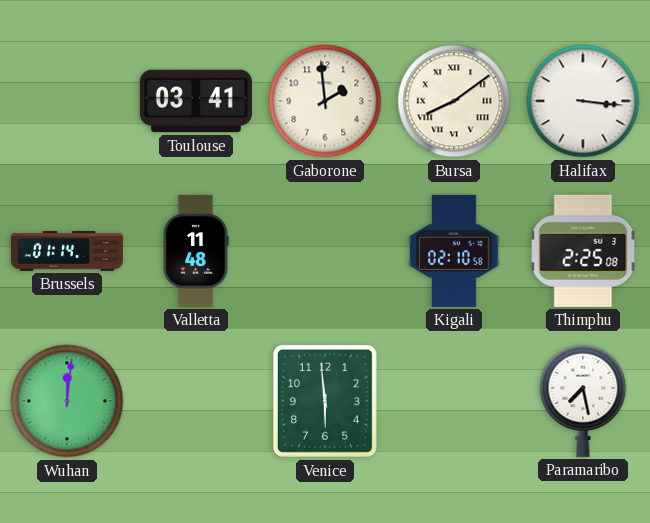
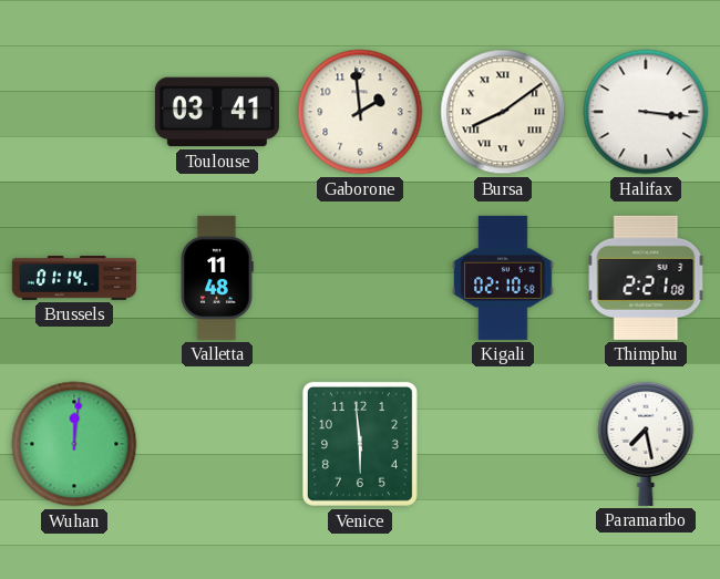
Thimphu: 2:25 -> 2:21 (646, 278)
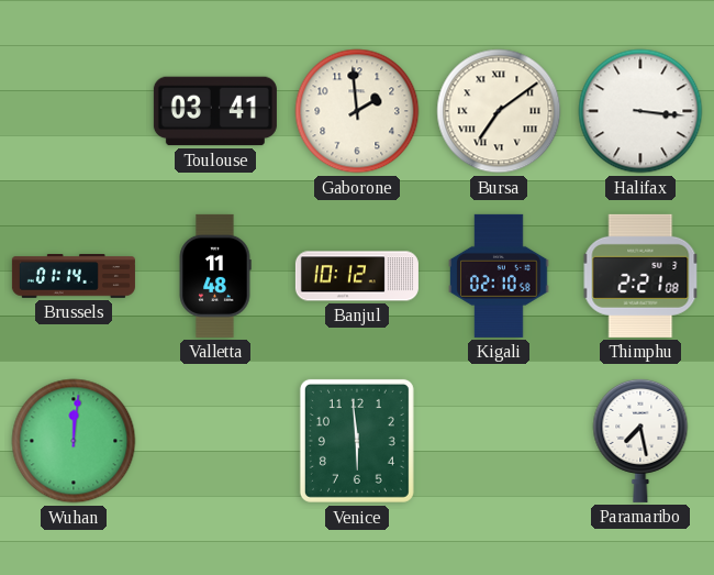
Bursa: 8:09 -> 7:09 (499, 111)
Banjul: none -> 10:12 (357, 276)
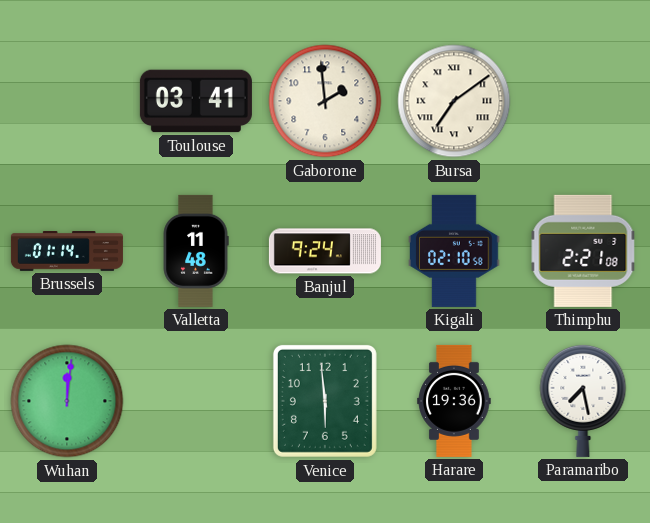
Halifax: 3:16 -> none (640, 111)
Banjul: 10:12 -> 9:24 (325, 251)
Harare: none -> 19:36 (454, 401)
